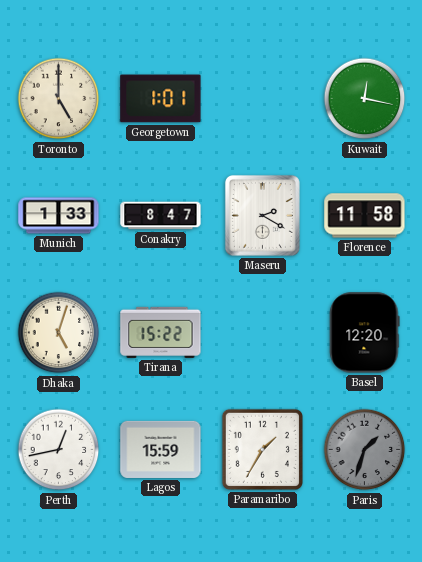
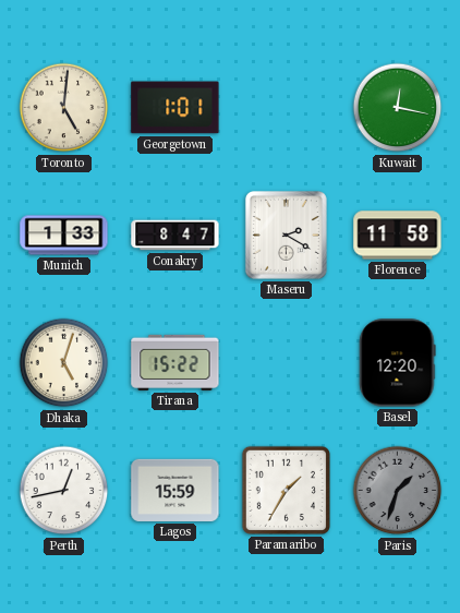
Toronto: 5:00 -> 5:01 (64, 108)
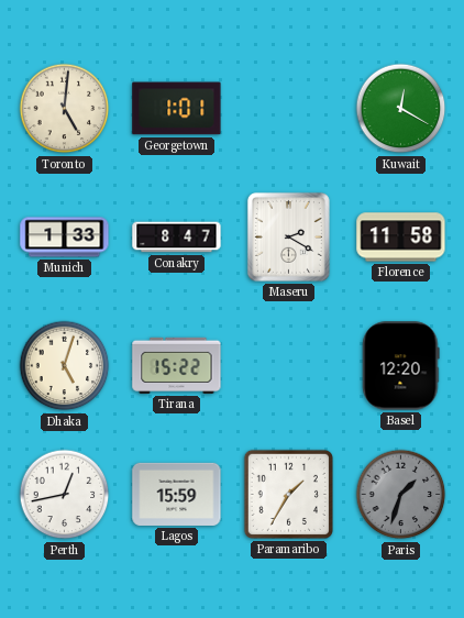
Kuwait: 12:17 -> 12:20 (401, 109)
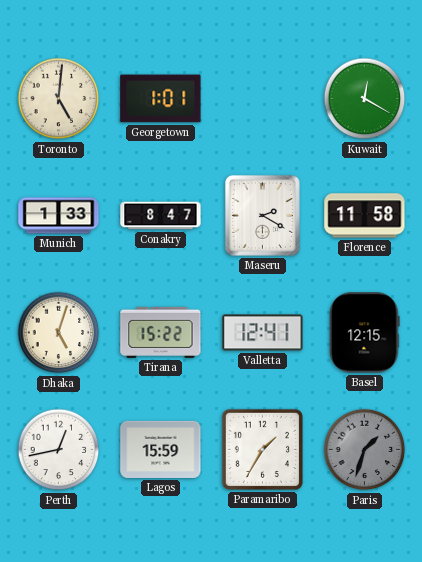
Valletta: none -> 12:41 (263, 333)
Basel: 12:20 -> 12:15 (365, 333)
